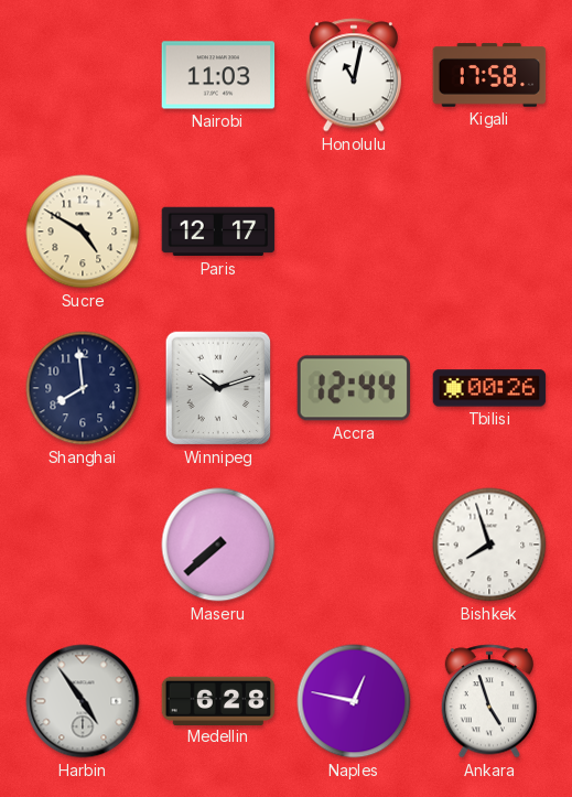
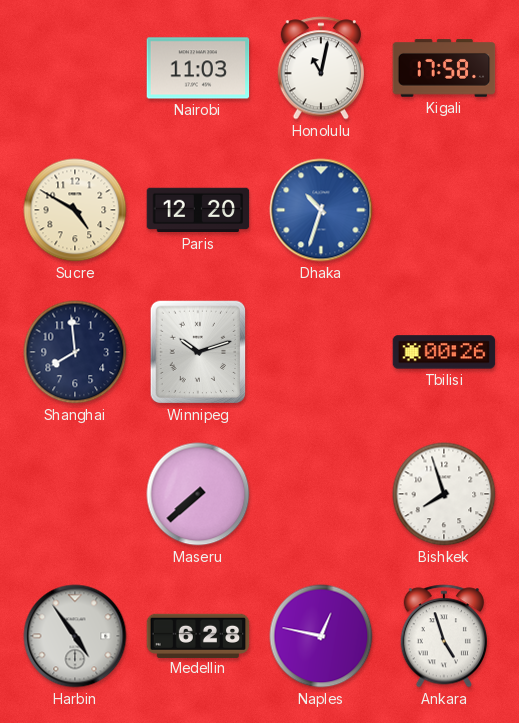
Paris: 12:17 -> 12:20 (198, 210)
Dhaka: none -> 10:33 (321, 210)
Accra: 12:44 -> none (354, 388)
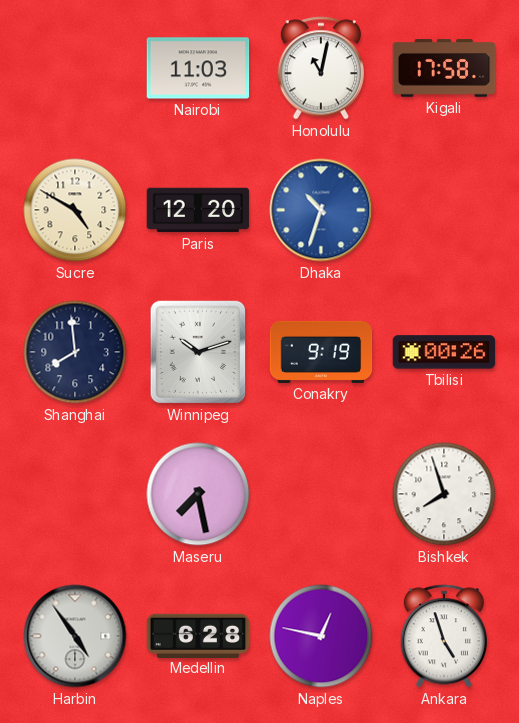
Conakry: none -> 9:19 (321, 352)
Maseru: 7:38 -> 7:28 (198, 494)
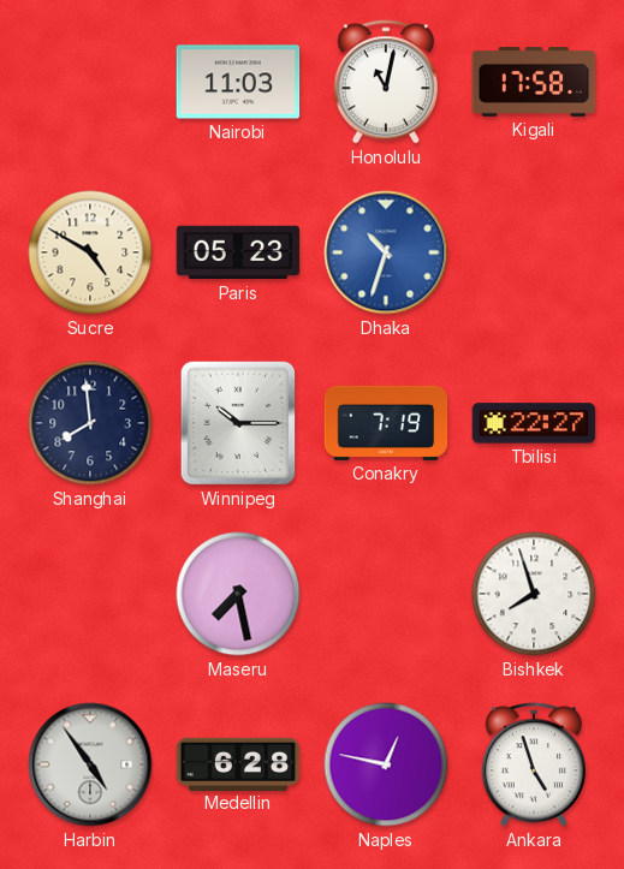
Paris: 12:20 -> 05:23 (238, 252)
Winnipeg: 10:12 -> 10:15 (238, 423)
Conakry: 9:19 -> 7:19 (386, 423)
Tbilisi: 00:26 -> 22:27 (534, 423)
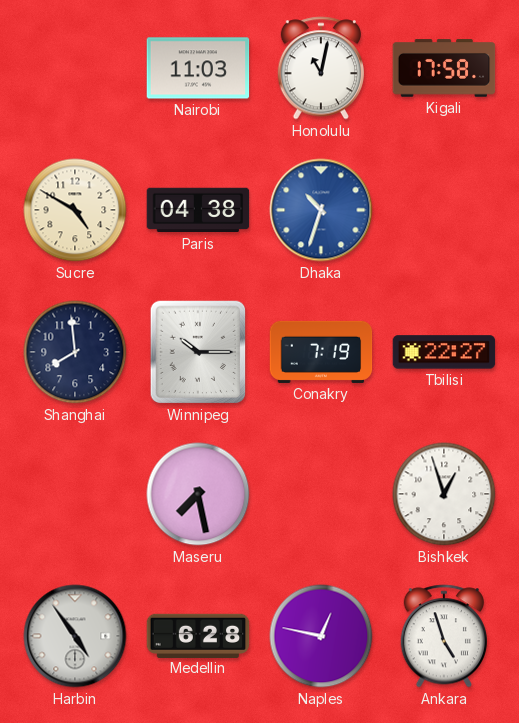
Paris: 05:23 -> 04:38 (198, 210)
Bishkek: 7:57 -> 12:57 (444, 494)
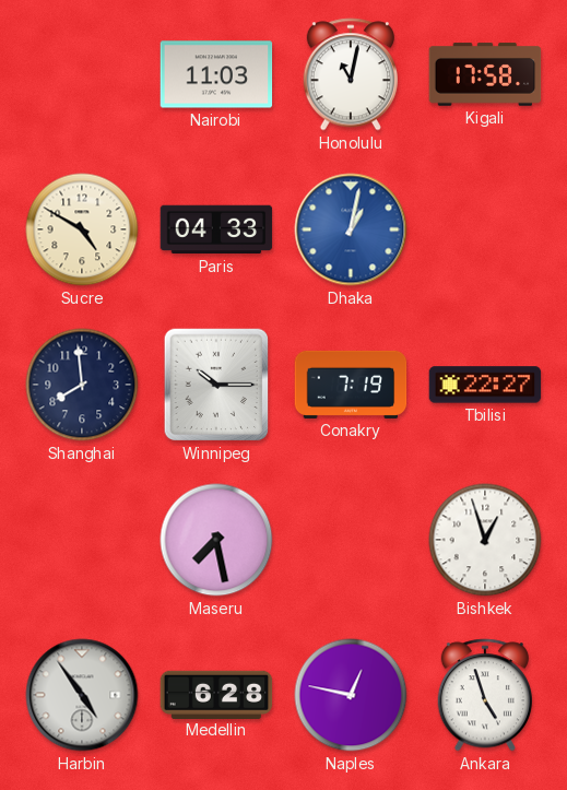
Paris: 04:38 -> 04:33 (216, 229)
Dhaka: 10:33 -> 1:02 (351, 229)
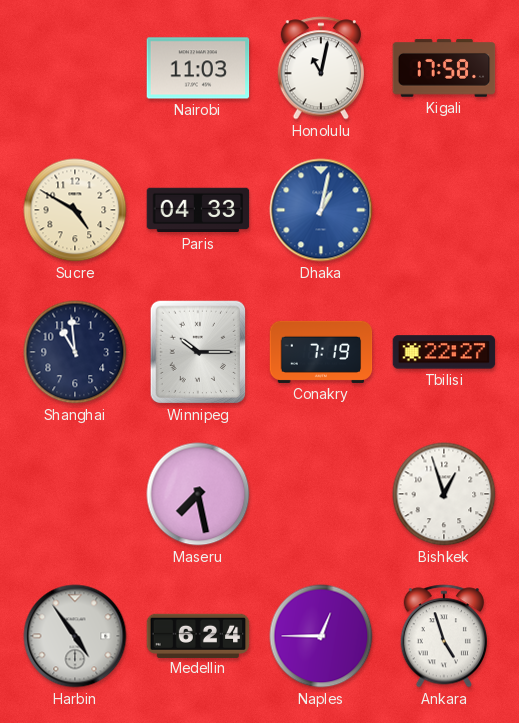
Shanghai: 7:59 -> 10:59 (75, 352)
Medellin: 6:28 -> 6:24 (198, 635)
Naples: 12:47 -> 12:45 (321, 636)
